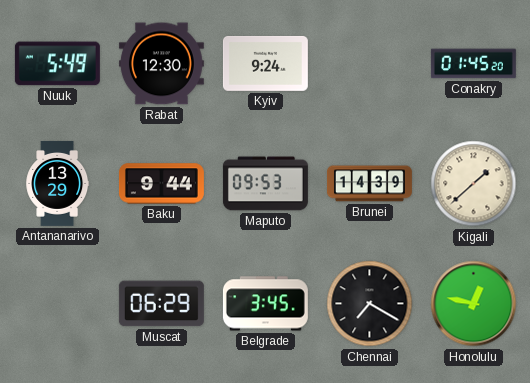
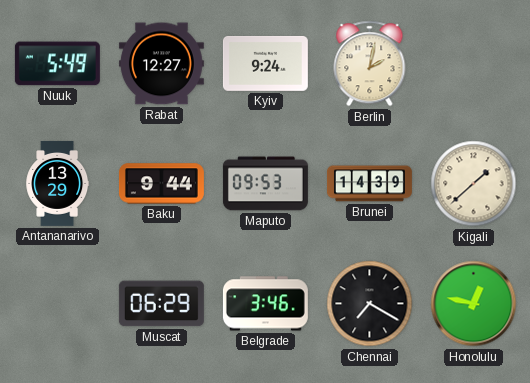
Rabat: 12:30 -> 12:27 (161, 64)
Berlin: none -> 2:02 (370, 64)
Conakry: 01:45 -> none (473, 64)
Belgrade: 3:45 -> 3:46 (265, 304)
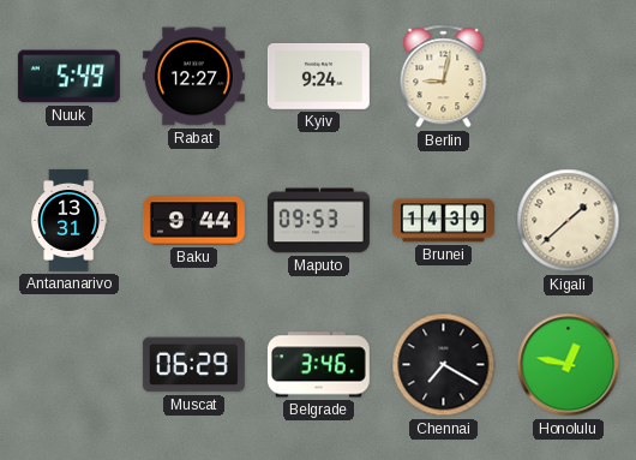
Berlin: 2:02 -> 9:02 (444, 77)
Antananarivo: 13:29 -> 13:31 (70, 220)
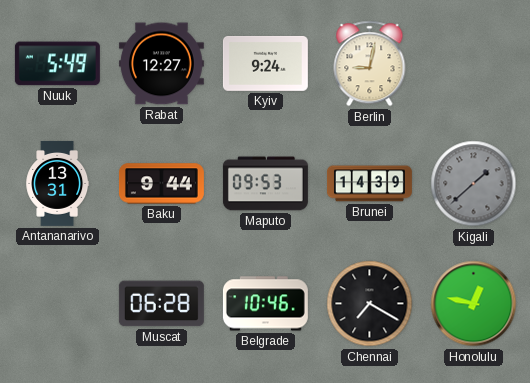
Kigali dial: cream -> grey (474, 184)
Muscat: 06:29 -> 06:28 (161, 304)
Belgrade: 3:46 -> 10:46 (265, 304)
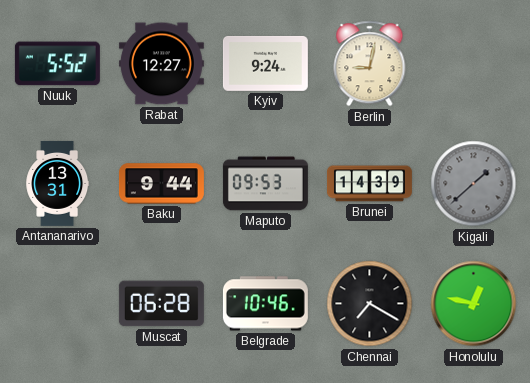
Nuuk: 5:49 -> 5:52 (57, 64)
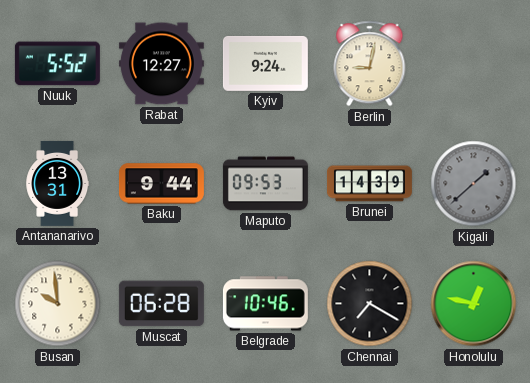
Busan: none -> 9:59 (58, 304)
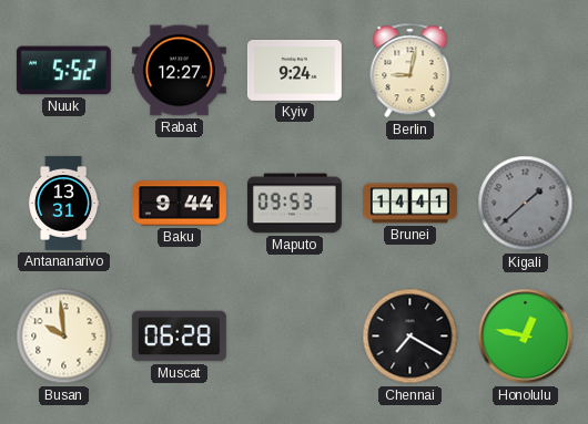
Brunei: 14:39 -> 14:41 (409, 204)
Belgrade: 10:46 -> none (265, 304)
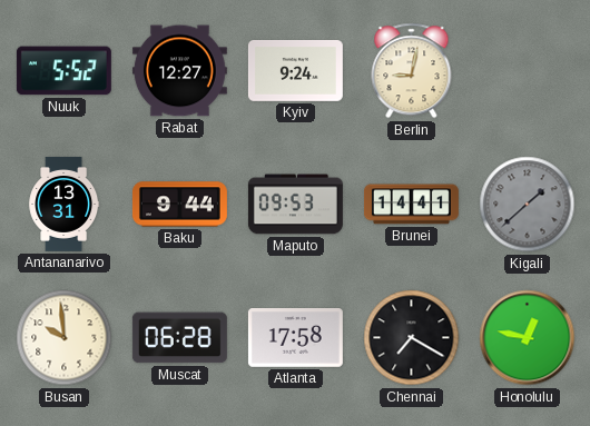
Atlanta: none -> 17:58 (295, 338)
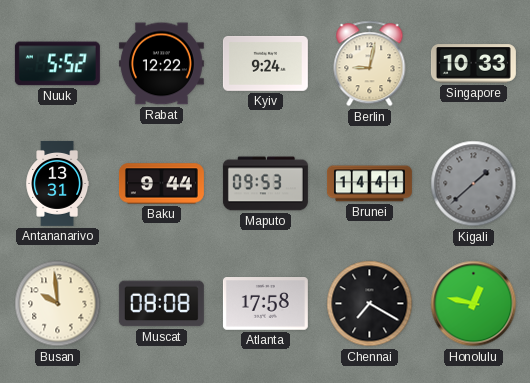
Rabat: 12:27 -> 12:22 (161, 64)
Singapore: none -> 10:33 (473, 64)
Muscat: 06:28 -> 08:08 (161, 304)
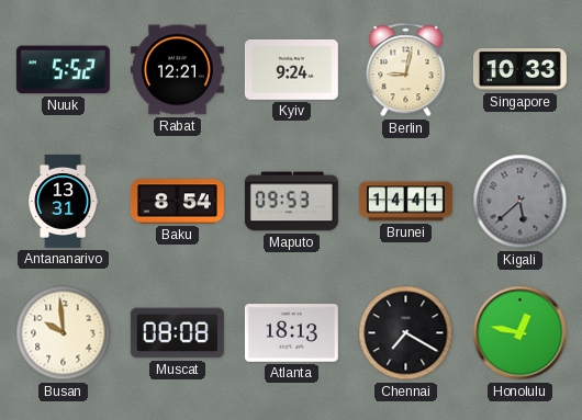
Rabat: 12:22 -> 12:21 (177, 70)
Baku: 9:44 -> 8:54 (177, 202)
Kigali: 1:38 -> 5:38 (521, 202)
Atlanta: 17:58 -> 18:13 (291, 333)
